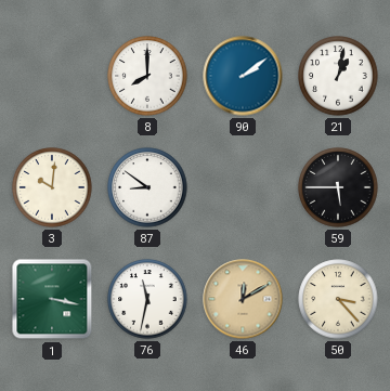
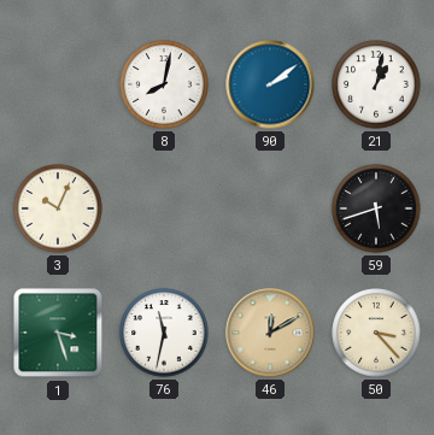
8: 8:00 -> 8:02 (164, 84)
3: 10:01 -> 10:04 (58, 208)
87: 8:51 -> none (147, 187)
59: 5:45 -> 5:42 (376, 208)
1: 3:17 -> 3:27 (58, 333)
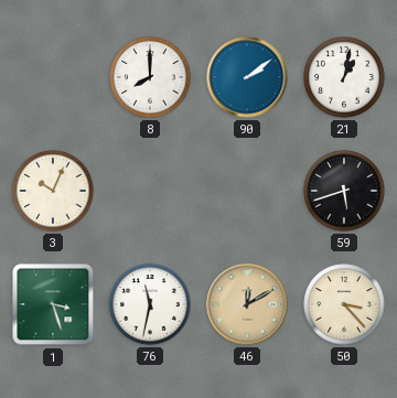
8: 8:02 -> 8:00 (150, 77)
